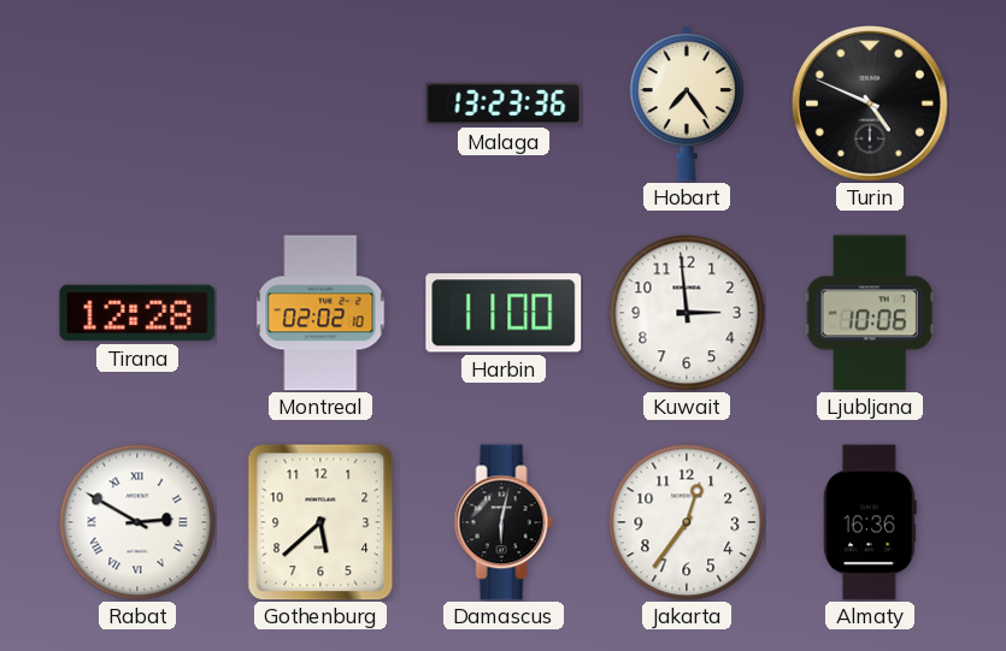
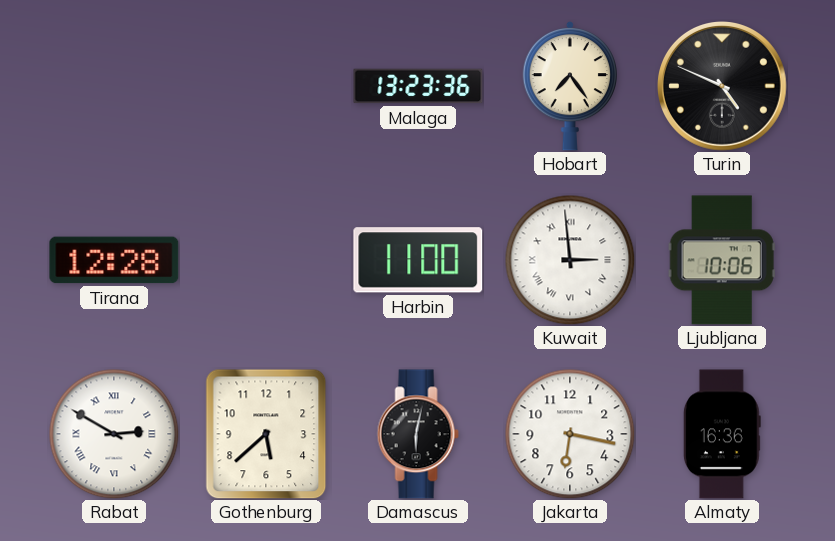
Montreal: 02:02 -> none (320, 313)
Kuwait numerals: Arabic -> Roman (570, 260)
Jakarta: 12:36 -> 6:17 (570, 434)
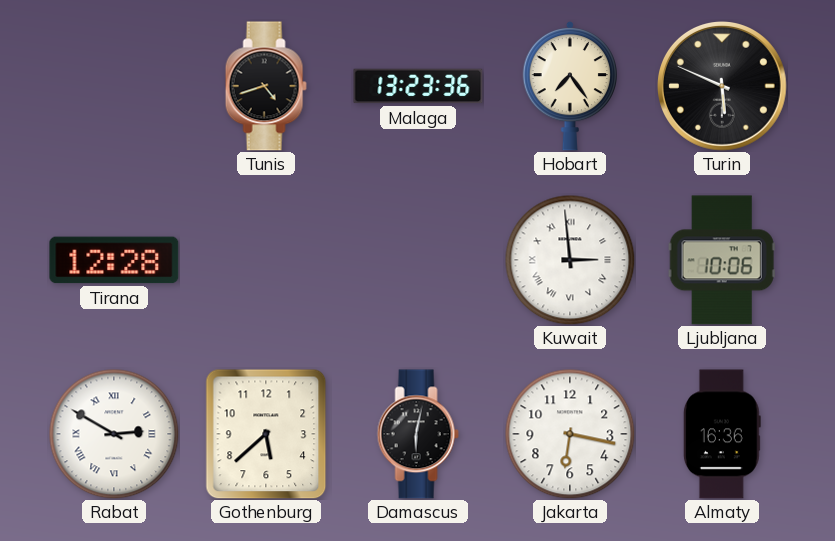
Tunis: none -> 4:42 (266, 86)
Turin: 4:49 -> 5:49 (723, 87)
Harbin: 11:00 -> none (418, 260)
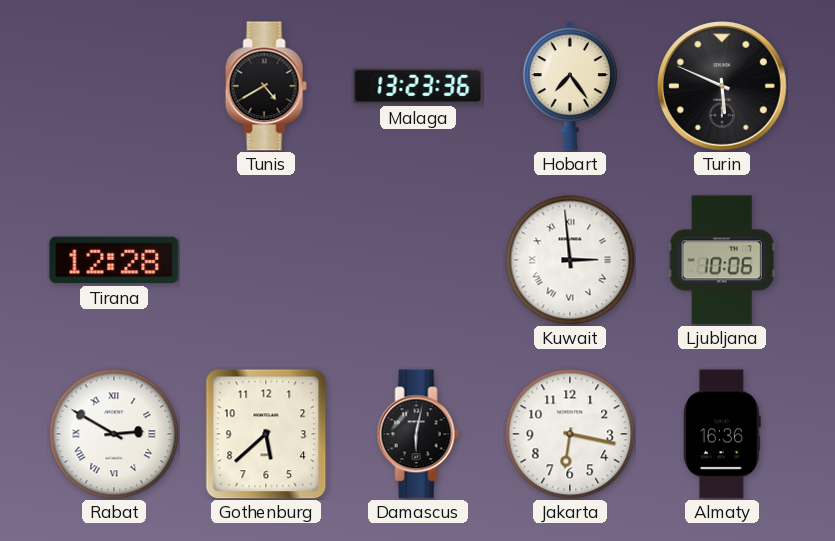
Tunis: 4:42 -> 4:40 (266, 86)
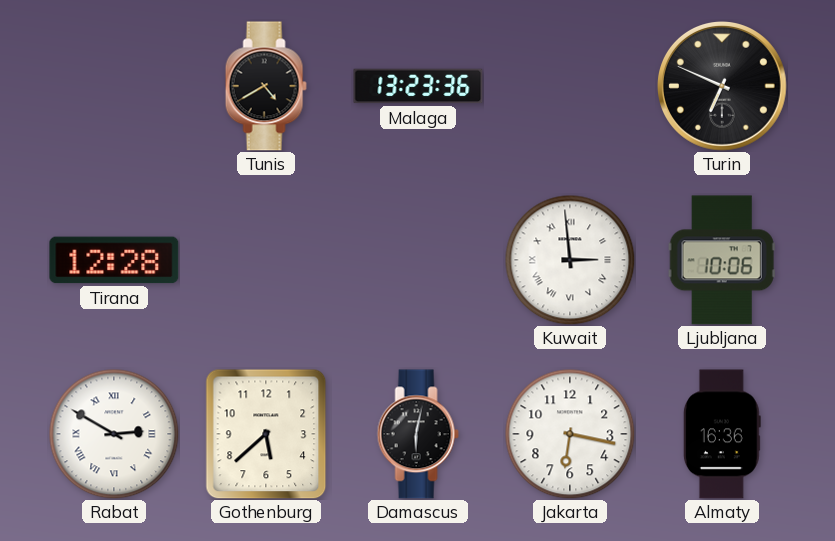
Hobart: 7:24 -> none (569, 86)
Turin: 5:49 -> 6:49 (723, 87)
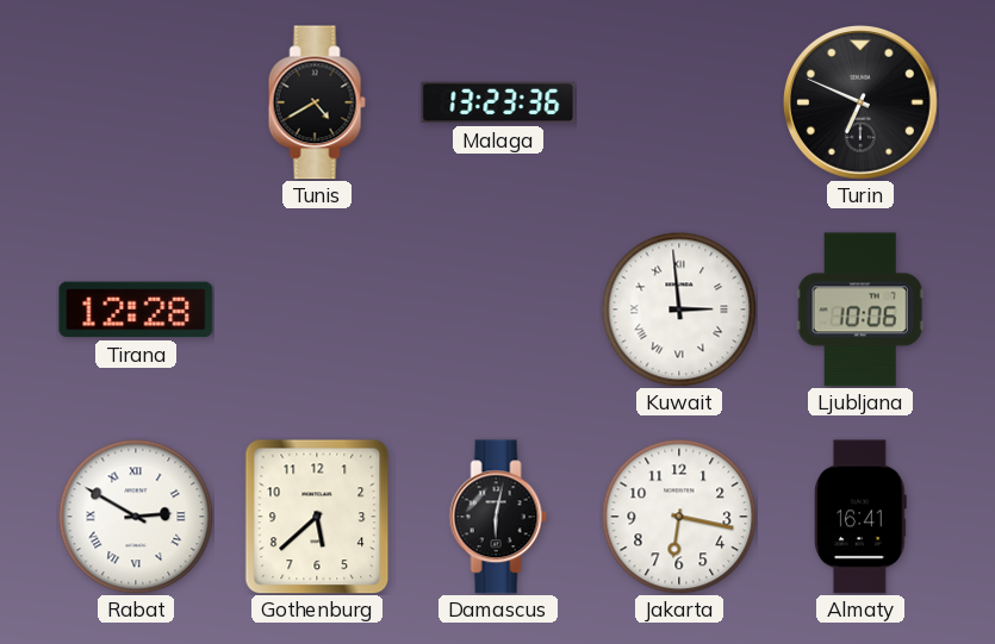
Almaty: 16:36 -> 16:41 (860, 517)
